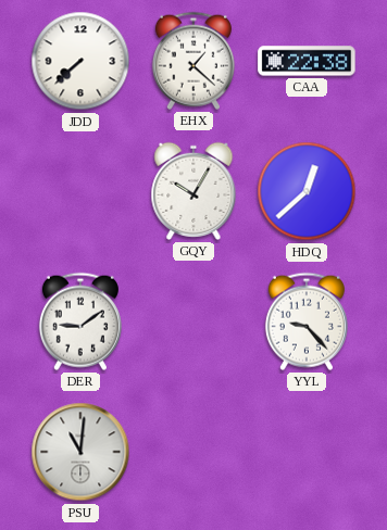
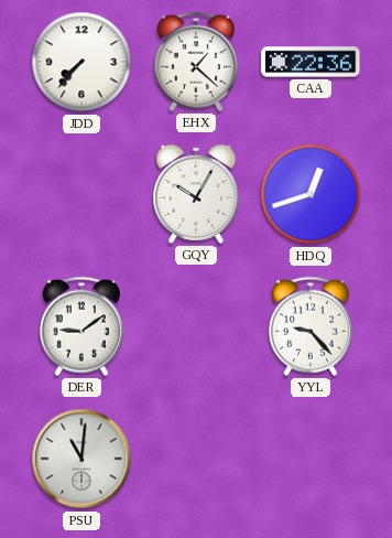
JDD: 7:38 -> 7:37 (81, 62)
CAA: 22:38 -> 22:36 (311, 62)
HDQ: 12:38 -> 12:42 (311, 194)
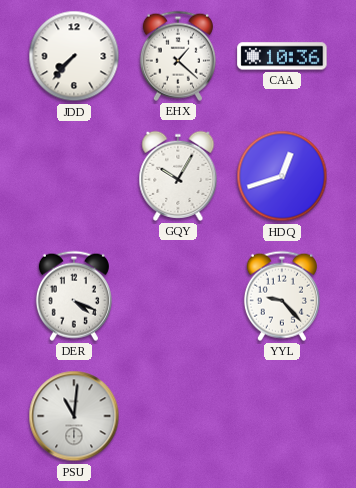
CAA: 22:36 -> 10:36 (282, 56)
DER: 9:09 -> 4:19 (74, 296)
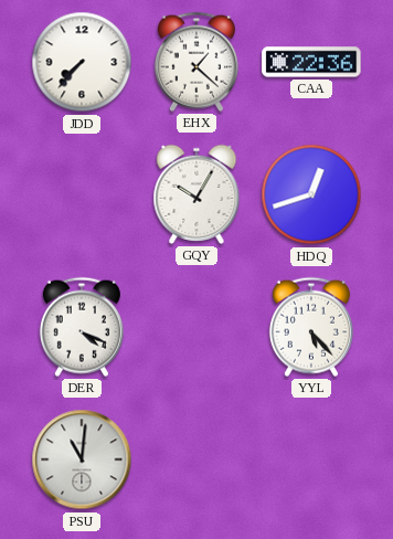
CAA: 10:36 -> 22:36 (311, 62)
YYL: 9:23 -> 5:23 (311, 327)
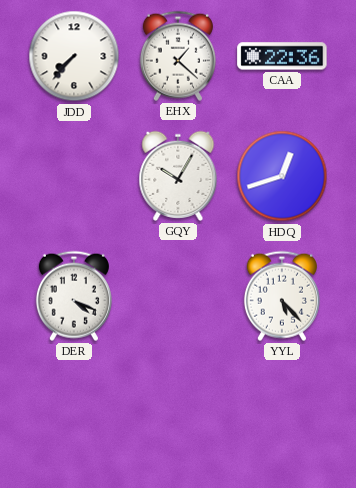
PSU: 11:01 -> none (82, 459)
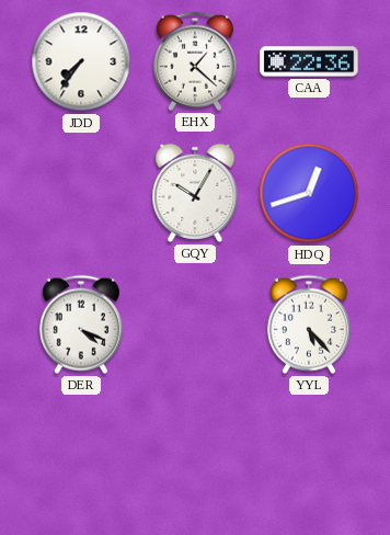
JDD: 7:37 -> 7:36 (81, 61)
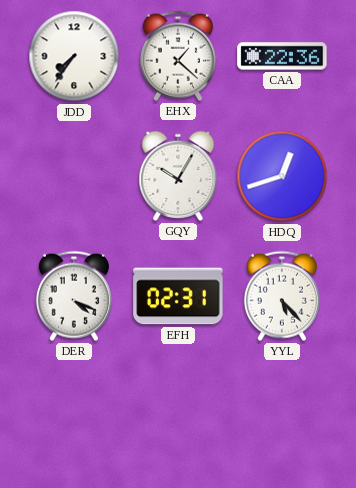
EFH: none -> 02:31 (178, 296)
